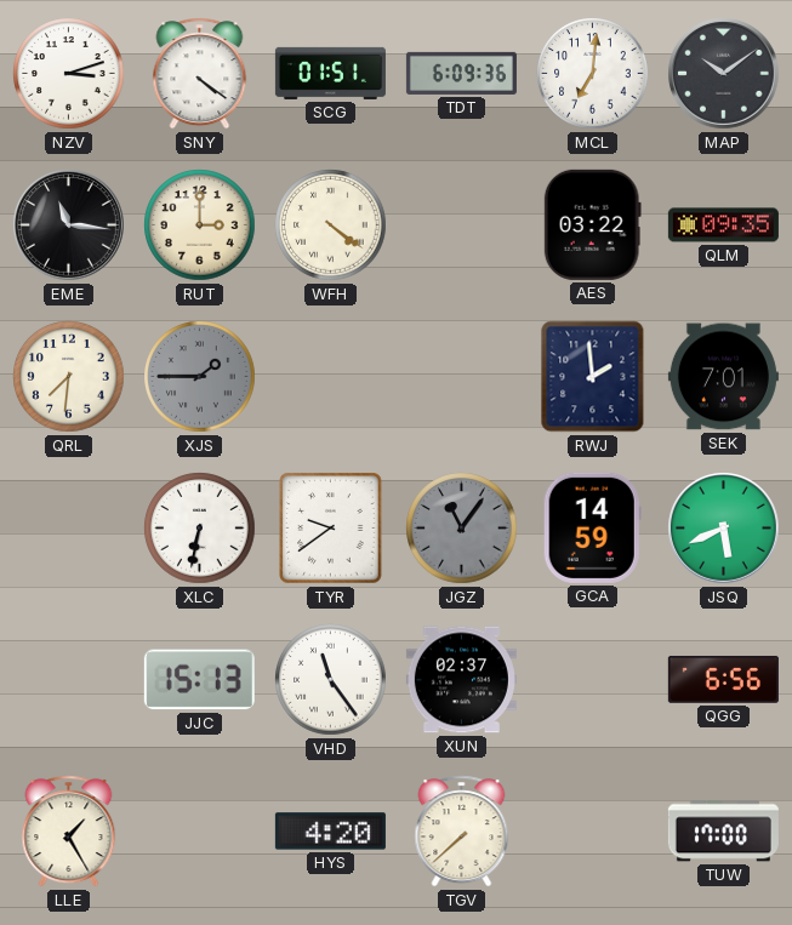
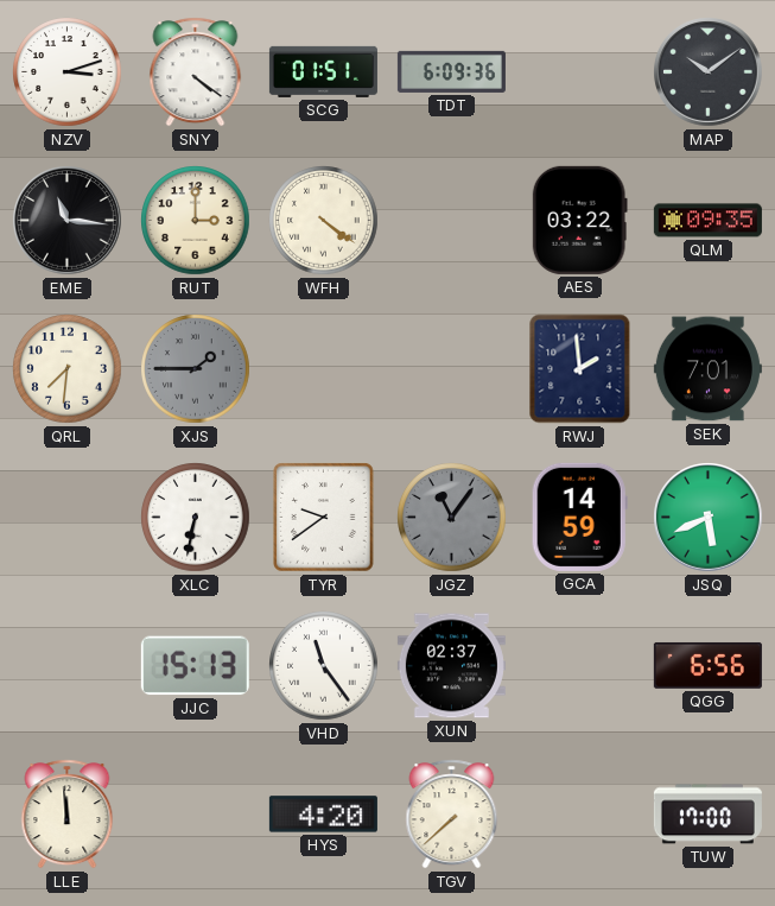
MCL: 7:01 -> none (593, 74)
LLE: 1:25 -> 11:59 (68, 815)
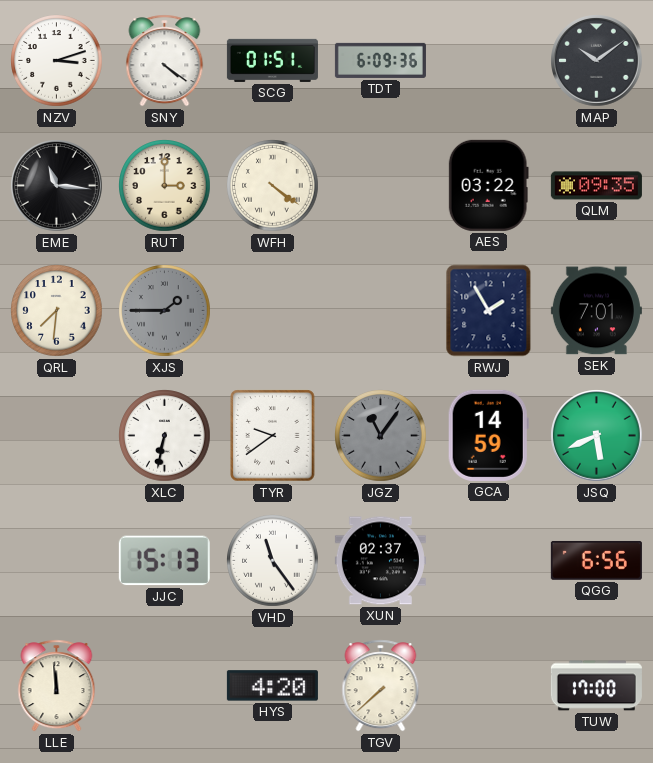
RWJ: 1:59 -> 1:55 (489, 311)
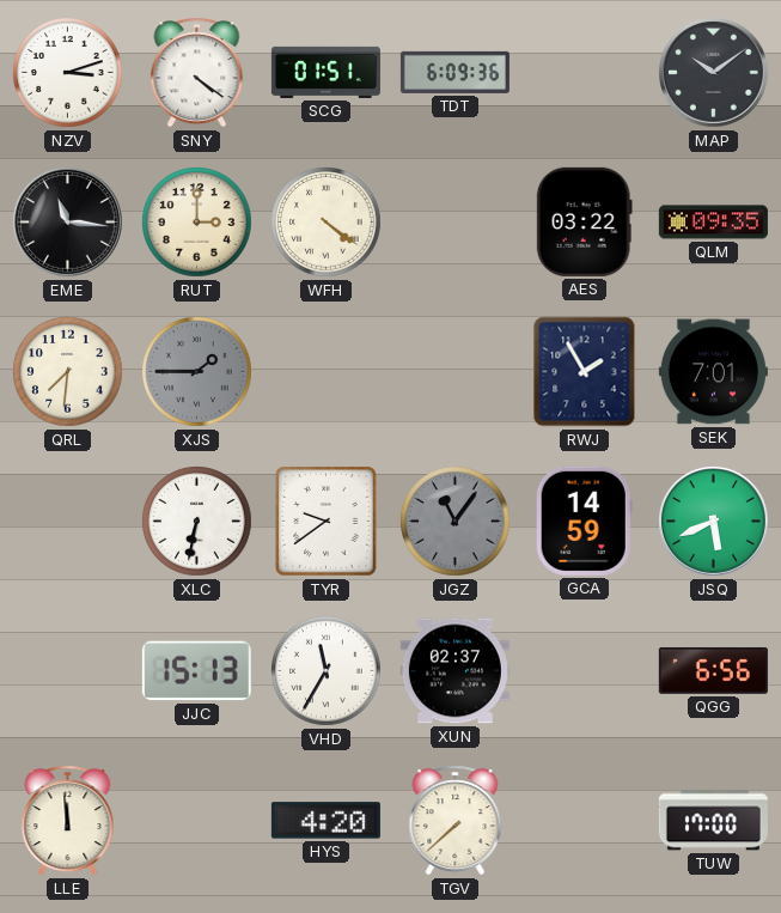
VHD: 11:24 -> 11:35 (327, 671)
